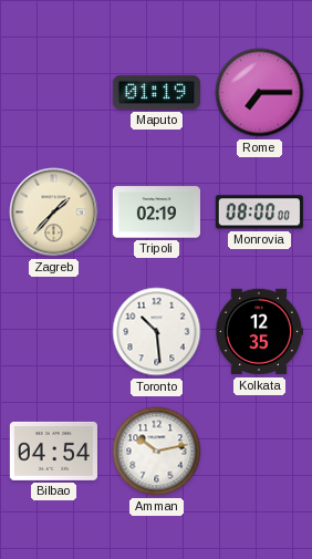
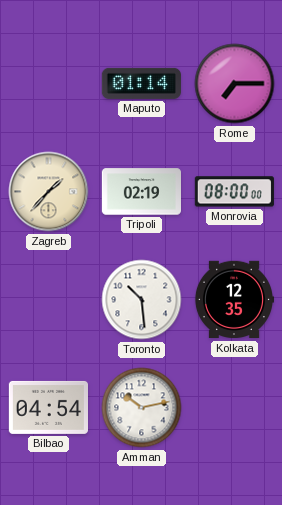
Maputo: 01:19 -> 01:14 (141, 83)
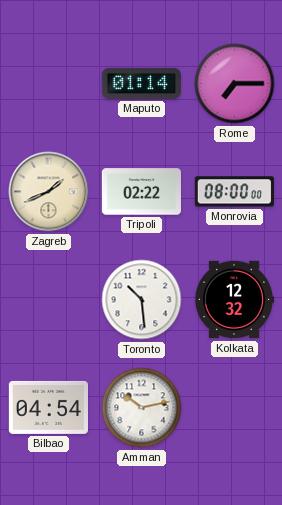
Zagreb: 1:37 -> 1:41 (49, 192)
Tripoli: 02:19 -> 02:22 (141, 192)
Kolkata: 12:35 -> 12:32 (233, 300)
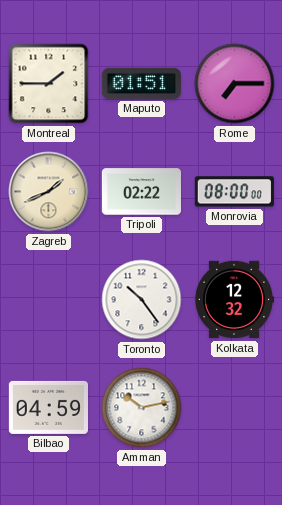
Montreal: none -> 1:45 (49, 84)
Maputo: 01:14 -> 01:51 (141, 83)
Toronto: 10:29 -> 10:24 (142, 300)
Bilbao: 04:54 -> 04:59 (48, 407)
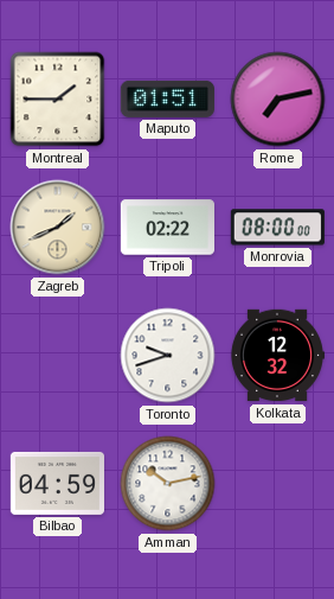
Rome: 7:15 -> 7:13 (278, 100)
Toronto: 10:24 -> 9:42 (168, 356)
